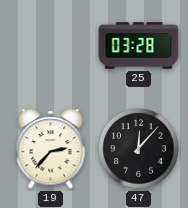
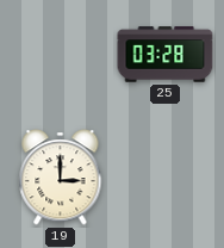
19: 2:37 -> 3:00 (61, 178)
47: 12:07 -> none (139, 149)
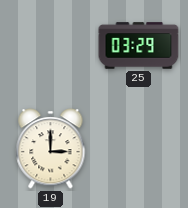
25: 03:28 -> 03:29 (139, 46)
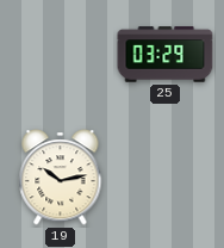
19: 3:00 -> 10:13 (61, 178)
